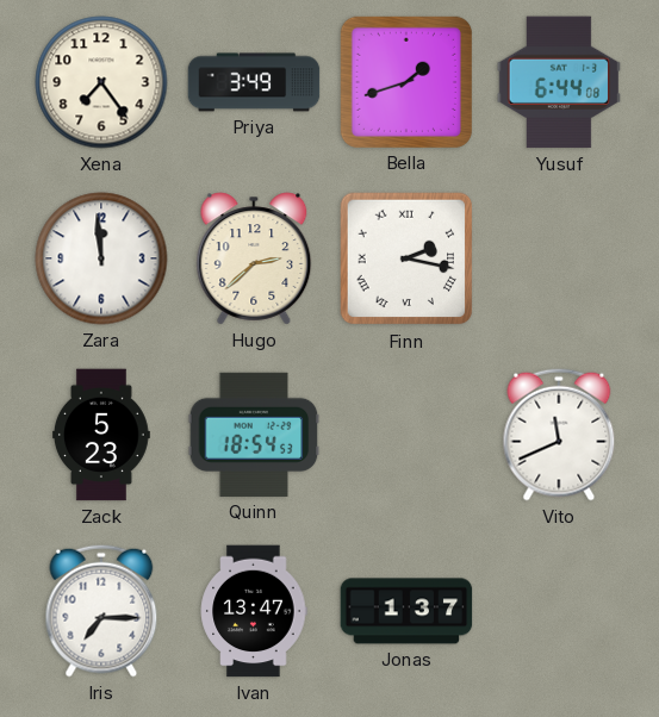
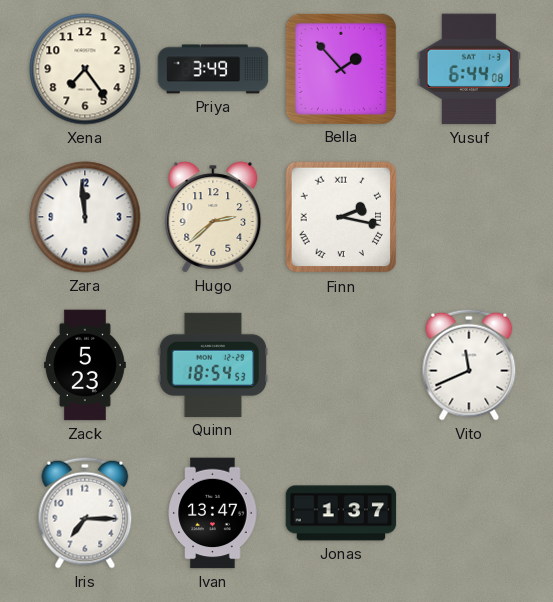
Bella: 1:42 -> 1:53 (341, 69)
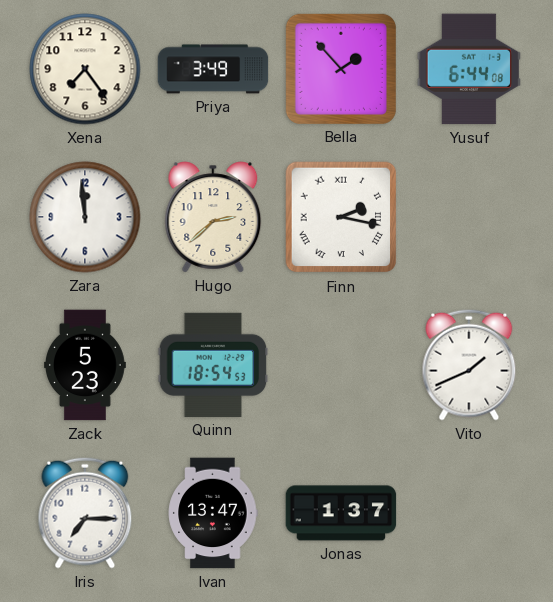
Vito: 11:41 -> 1:41 (469, 365)
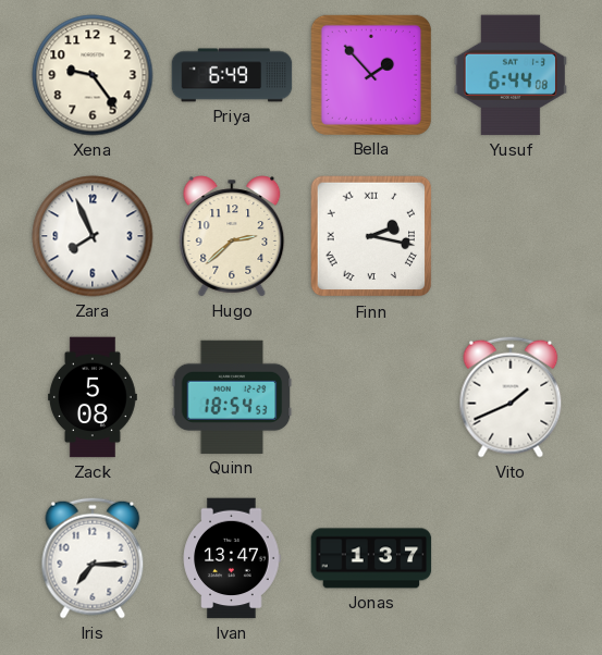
Xena: 7:24 -> 9:24 (93, 75)
Priya: 3:49 -> 6:49 (232, 75)
Zara: 11:59 -> 7:56 (93, 236)
Zack: 5:23 -> 5:08 (94, 397)
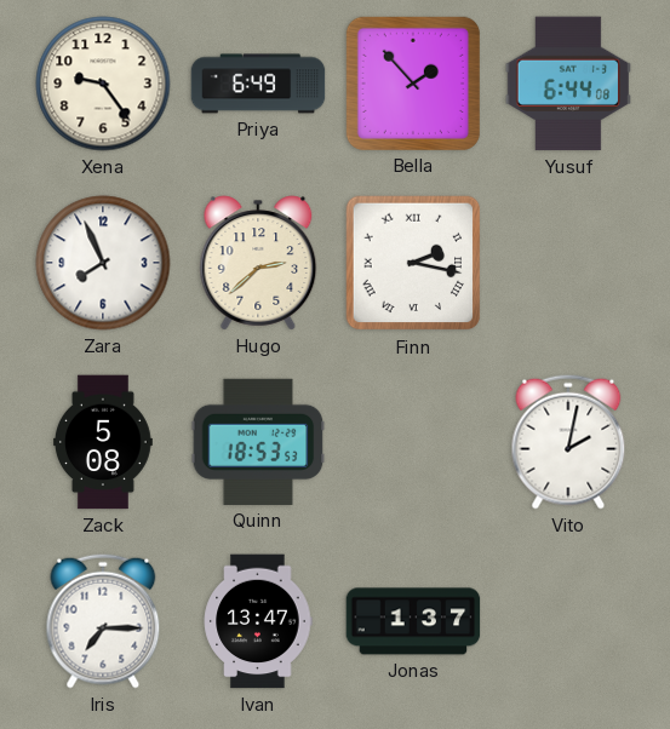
Quinn: 18:54 -> 18:53 (258, 442)
Vito: 1:41 -> 2:02 (568, 442)
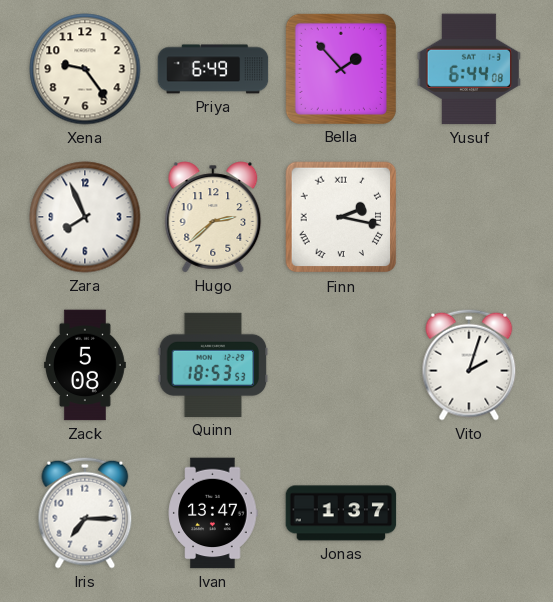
Vito: 2:02 -> 2:03 (469, 365)
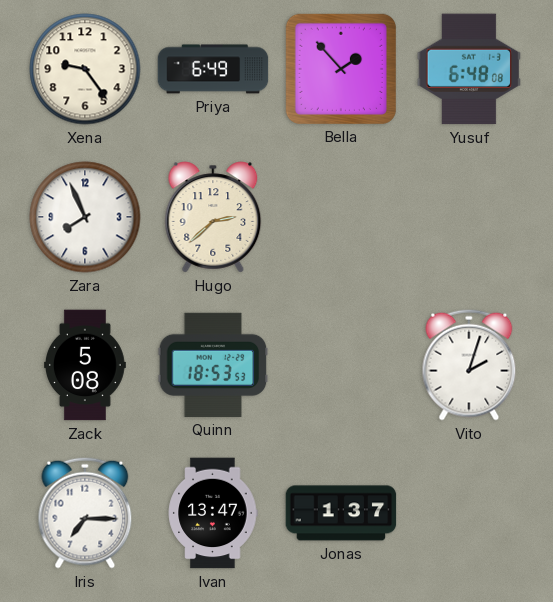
Yusuf: 6:44 -> 6:48 (469, 69)
Finn: 2:17 -> none (341, 217)
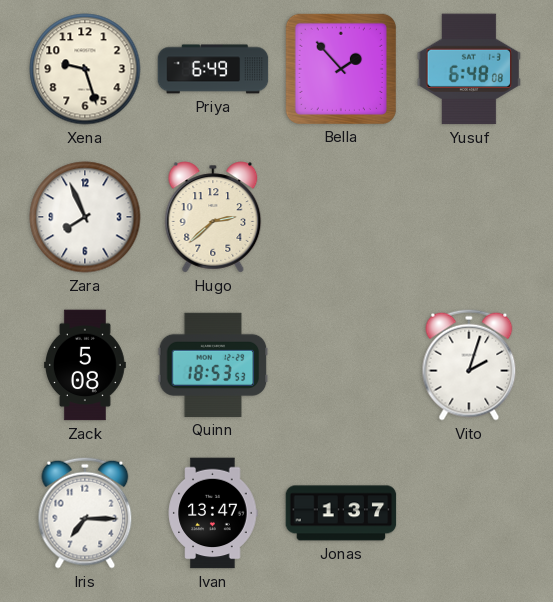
Xena: 9:24 -> 9:27 (85, 69)
